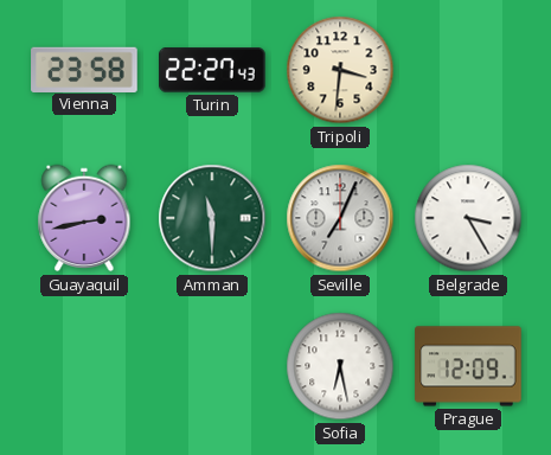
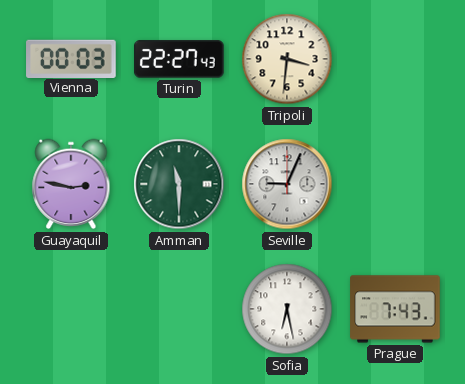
Vienna: 23:58 -> 00:03 (71, 58)
Guayaquil: 2:43 -> 2:47 (71, 184)
Seville: 7:04 -> 9:04 (287, 184)
Belgrade: 3:25 -> none (468, 218)
Prague: 12:09 -> 7:43 (395, 309)
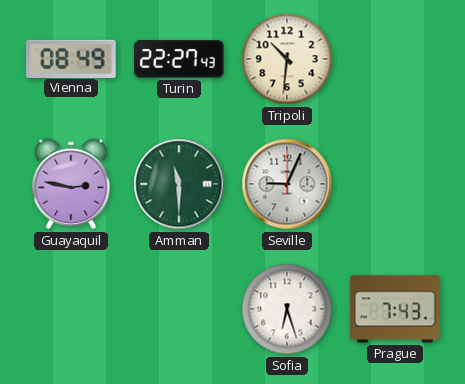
Vienna: 00:03 -> 08:49 (71, 58)
Tripoli: 3:31 -> 10:31 (287, 59)
Sofia: 6:28 -> 6:27 (287, 309)
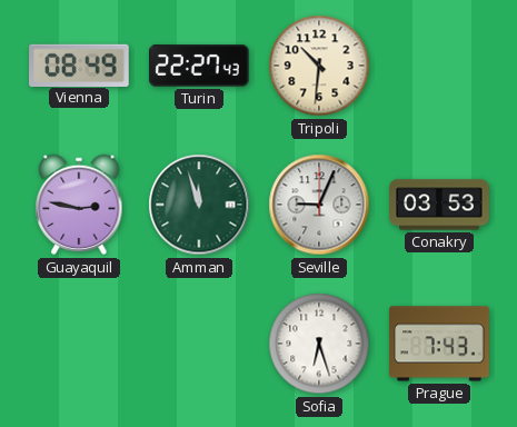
Amman: 11:30 -> 11:57 (199, 205)
Conakry: none -> 03:53 (439, 205)
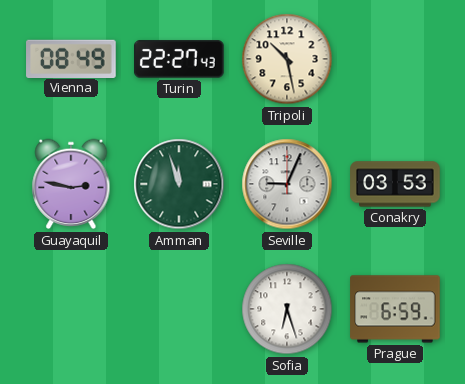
Tripoli: 10:31 -> 10:28 (287, 59)
Prague: 7:43 -> 6:59 (395, 309)
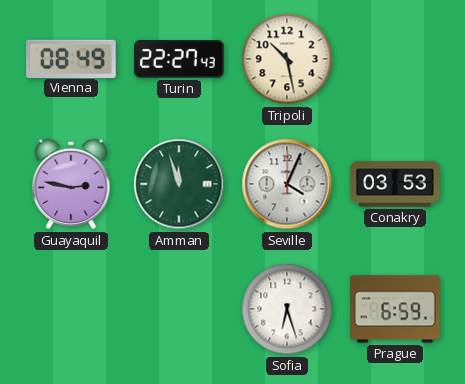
Seville: 9:04 -> 4:04 (287, 184)
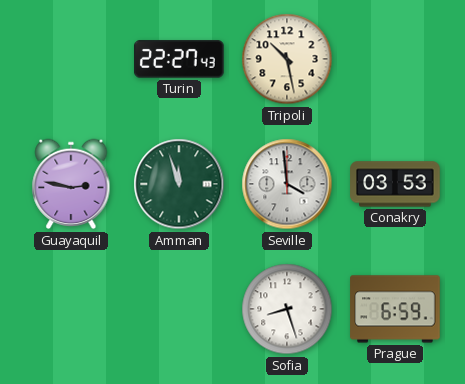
Vienna: 08:49 -> none (71, 58)
Seville: 4:04 -> 3:59 (287, 184)
Sofia: 6:27 -> 8:27 (287, 309)
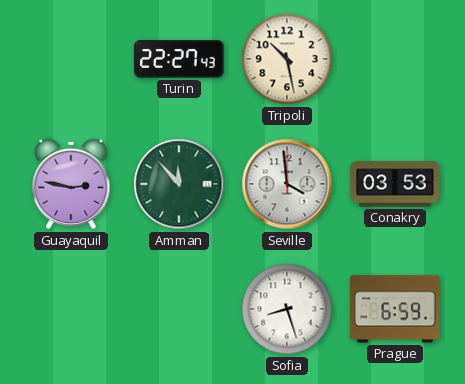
Amman: 11:57 -> 11:53 (179, 184)
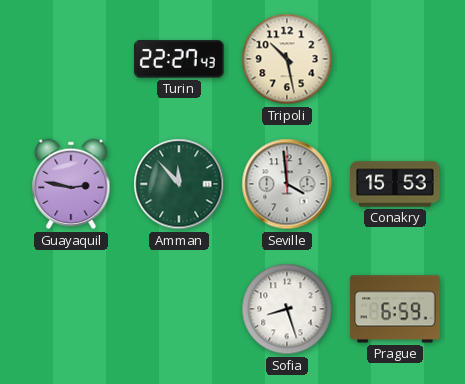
Conakry: 03:53 -> 15:53 (395, 184)
